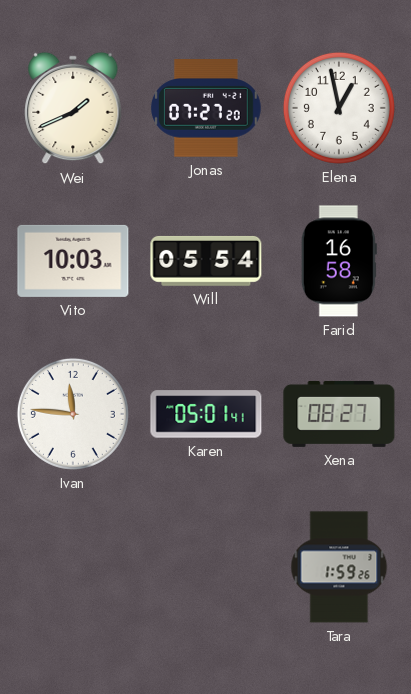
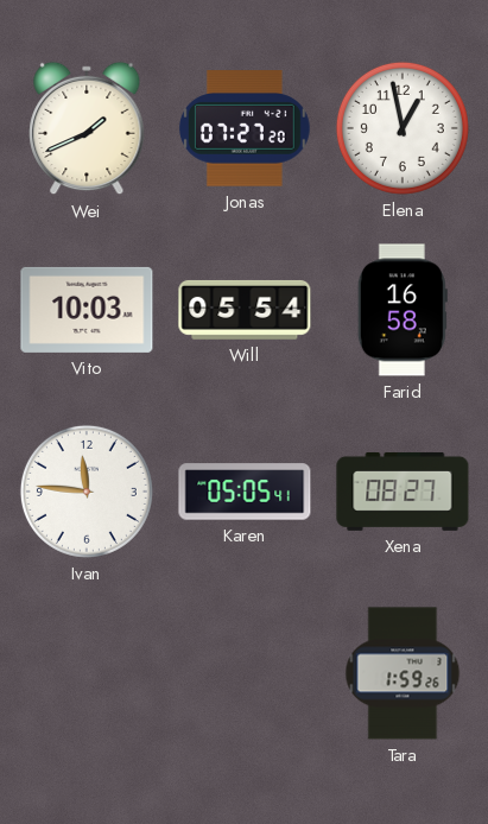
Karen: 05:01 -> 05:05 (245, 492)
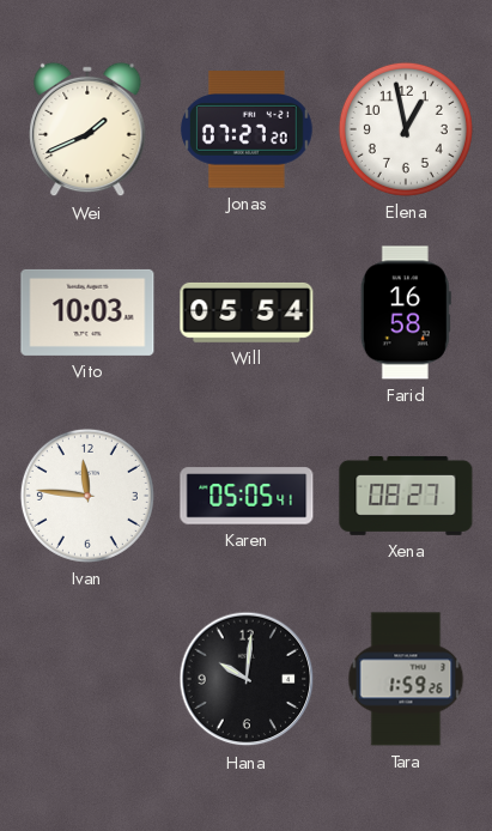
Hana: none -> 10:01 (247, 679)
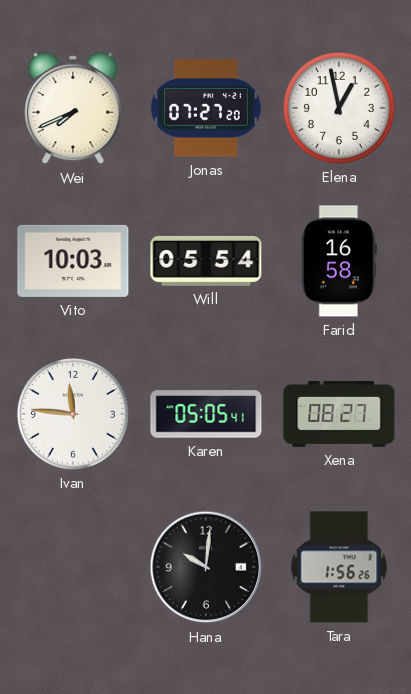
Wei: 1:41 -> 7:41 (73, 108)
Tara: 1:59 -> 1:56 (339, 567)
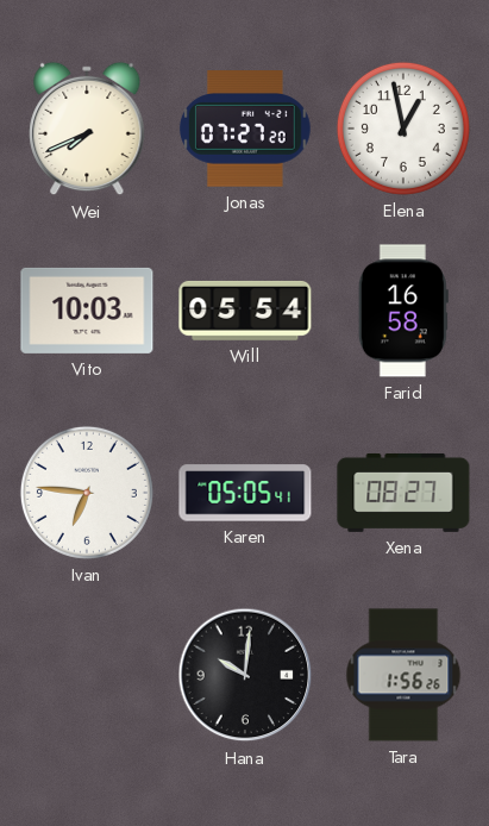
Ivan: 11:46 -> 6:46 (87, 493)
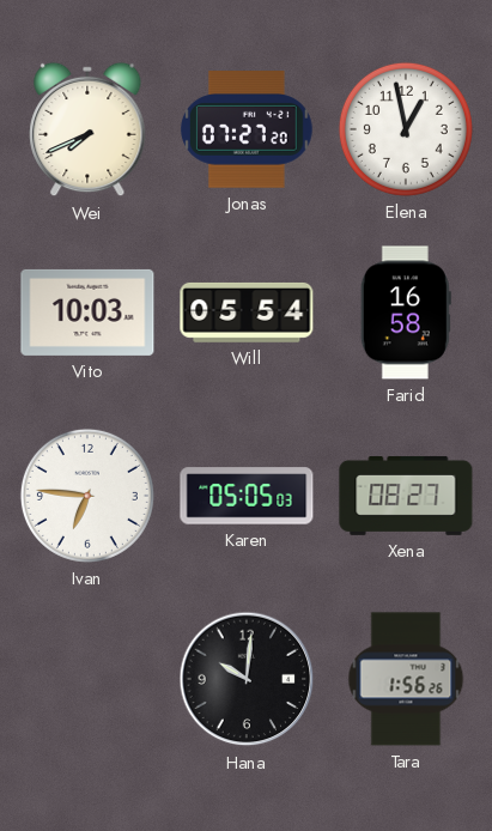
Karen: 05:05:41 -> 05:05:03 (247, 496)
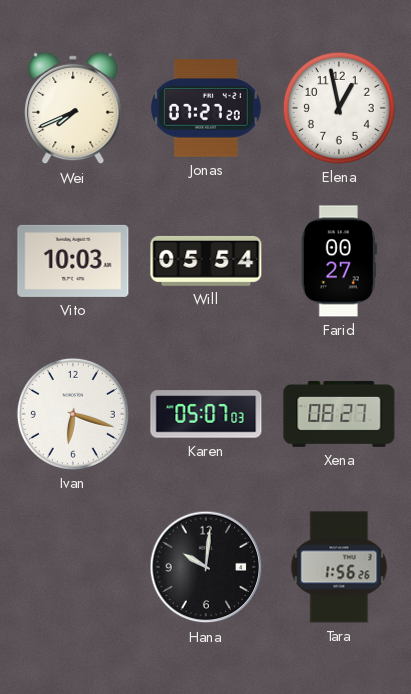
Farid: 16:58 -> 00:27 (339, 261)
Ivan: 6:46 -> 6:18 (73, 414)
Karen: 05:05 -> 05:07 (206, 414)
